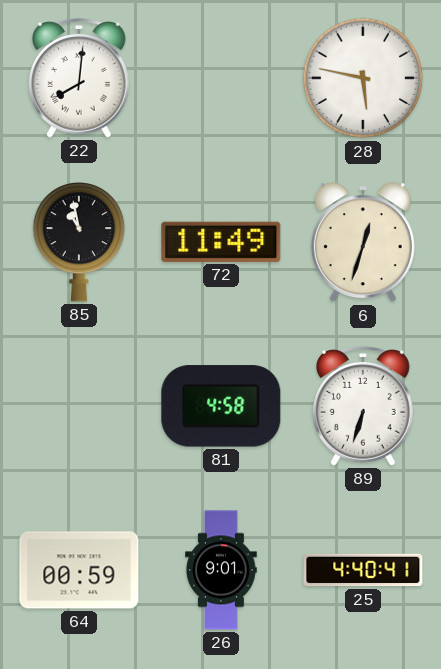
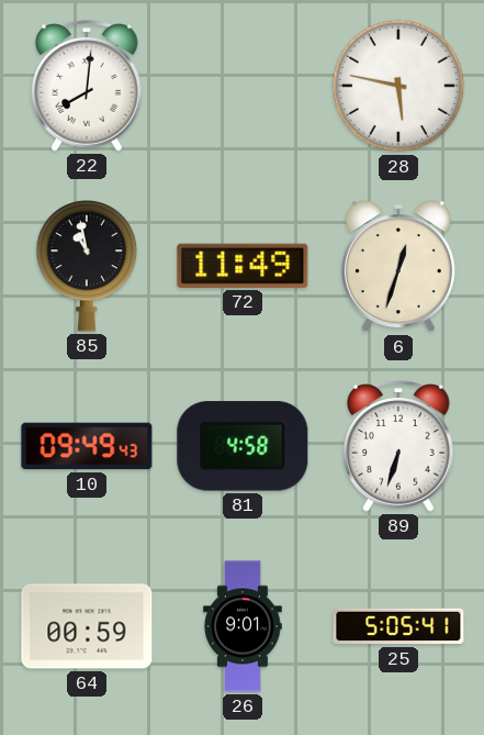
10: none -> 09:49 (87, 446)
25: 4:40 -> 5:05 (398, 626)
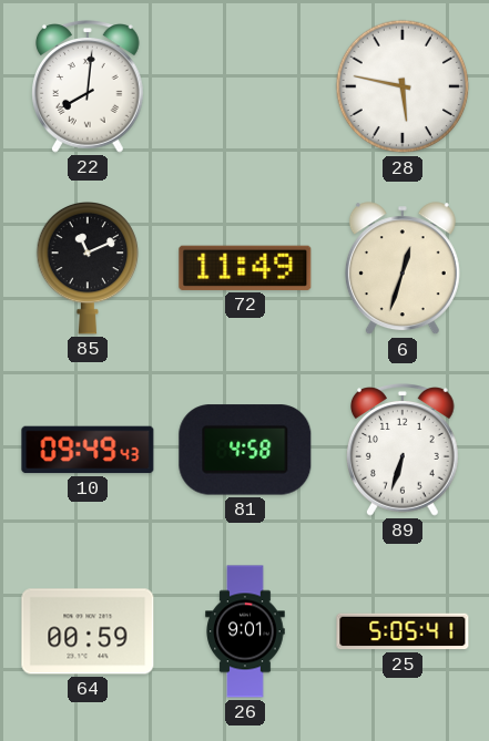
85: 10:58 -> 11:11 (88, 269)
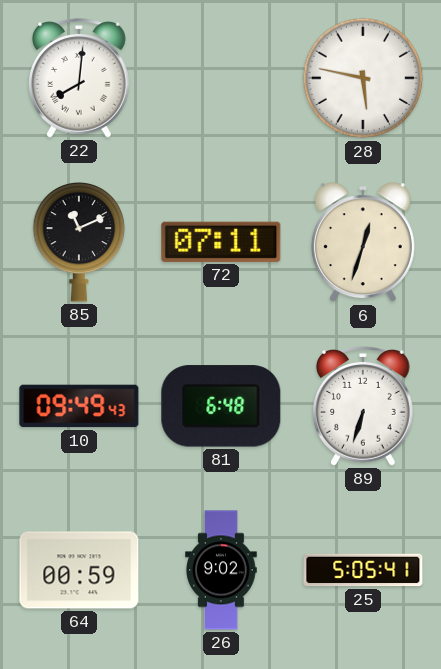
72: 11:49 -> 07:11 (221, 242)
81: 4:58 -> 6:48 (221, 406)
26: 9:01 -> 9:02 (221, 570)
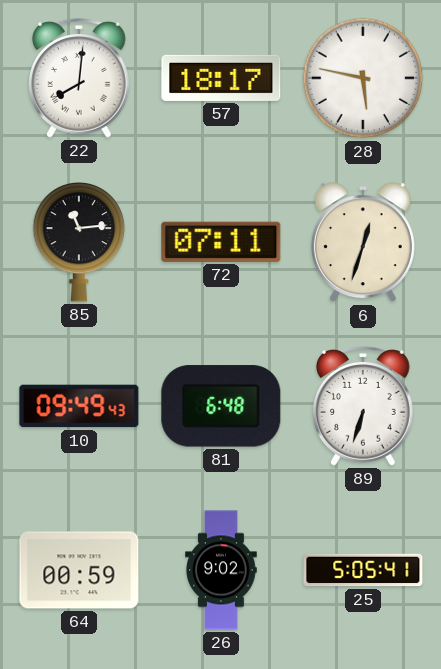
57: none -> 18:17 (221, 78)
85: 11:11 -> 11:14 (79, 243)
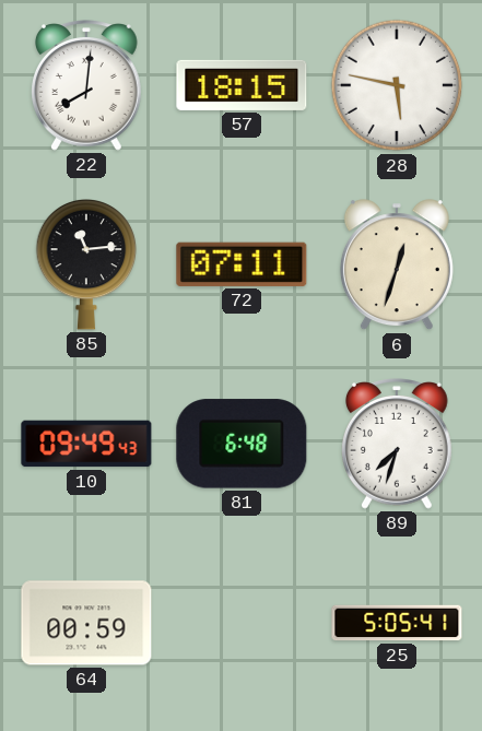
57: 18:17 -> 18:15 (242, 85)
89: 6:33 -> 7:33 (398, 444)
26: 9:02 -> none (221, 570)
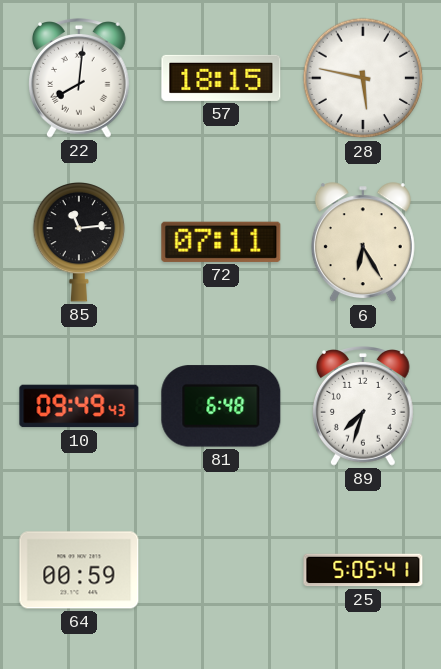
6: 12:33 -> 6:25 (363, 243)
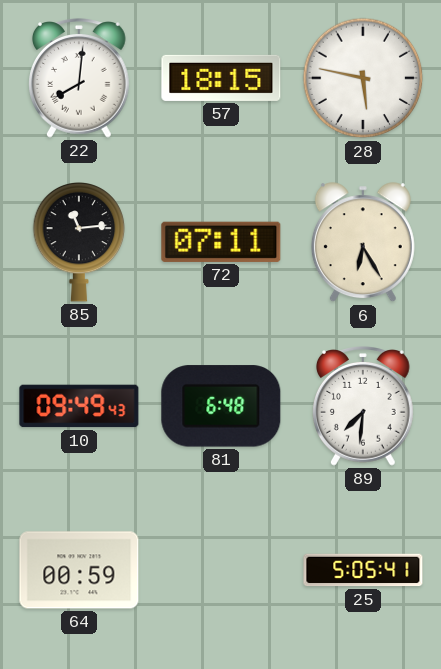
89: 7:33 -> 7:31 (364, 406)
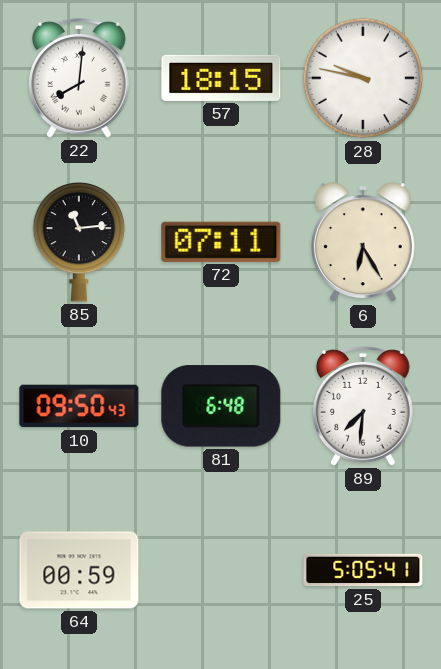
28: 5:47 -> 9:47 (363, 78)
10: 09:49 -> 09:50 (79, 406)
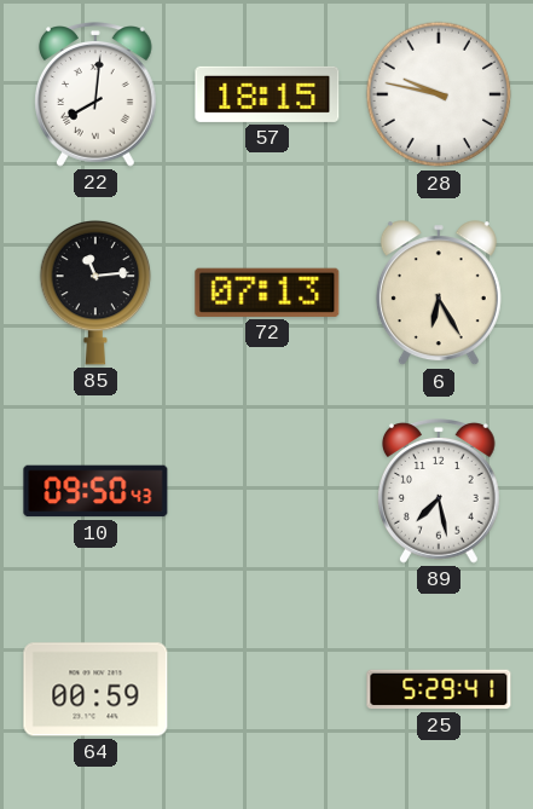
72: 07:11 -> 07:13 (267, 293)
81: 6:48 -> none (221, 406)
89: 7:31 -> 7:28 (440, 491)
25: 5:05 -> 5:29 (439, 689)
